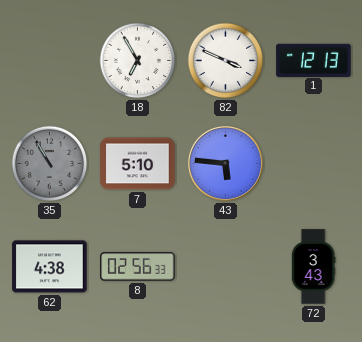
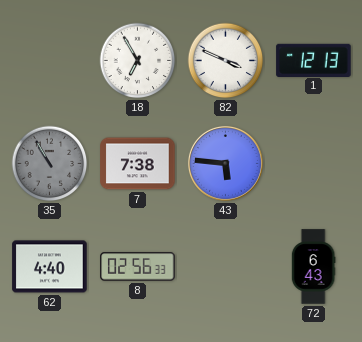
7: 5:10 -> 7:38 (138, 164)
62: 4:38 -> 4:40 (50, 267)
72: 3:43 -> 6:43 (313, 267)
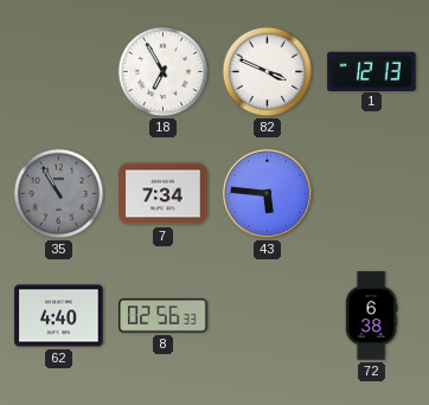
7: 7:38 -> 7:34 (164, 194)
72: 6:43 -> 6:38 (371, 316)
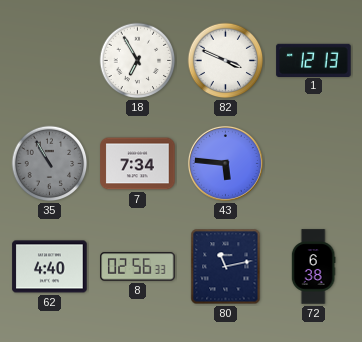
80: none -> 11:13 (226, 267)
